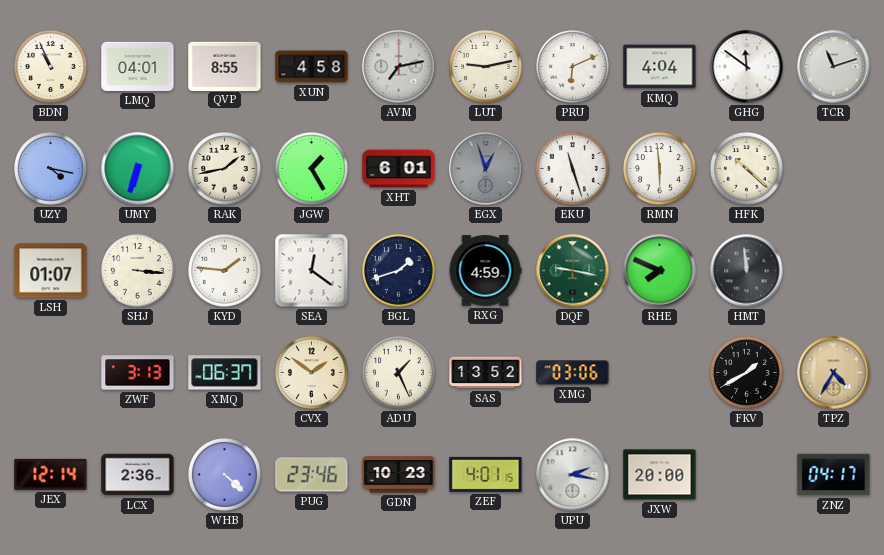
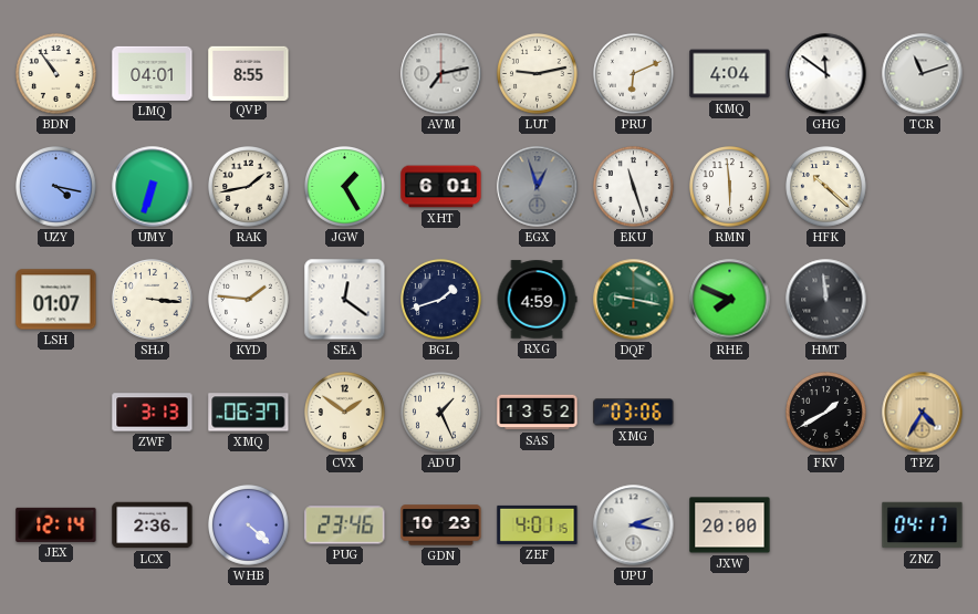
BDN: 10:56 -> 10:54 (56, 74)
XUN: 4:58 -> none (312, 67)
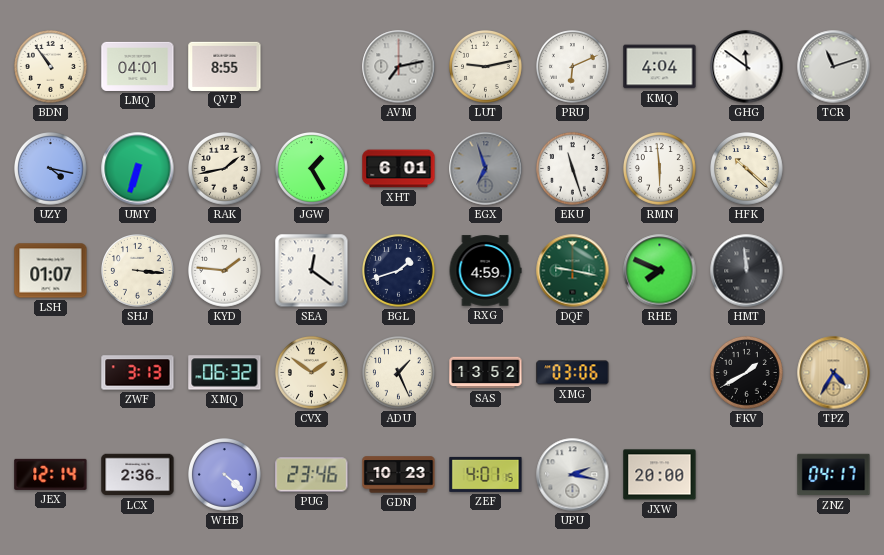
EGX: 12:57 -> 6:57 (486, 169)
XMQ: 06:37 -> 06:32 (225, 373)
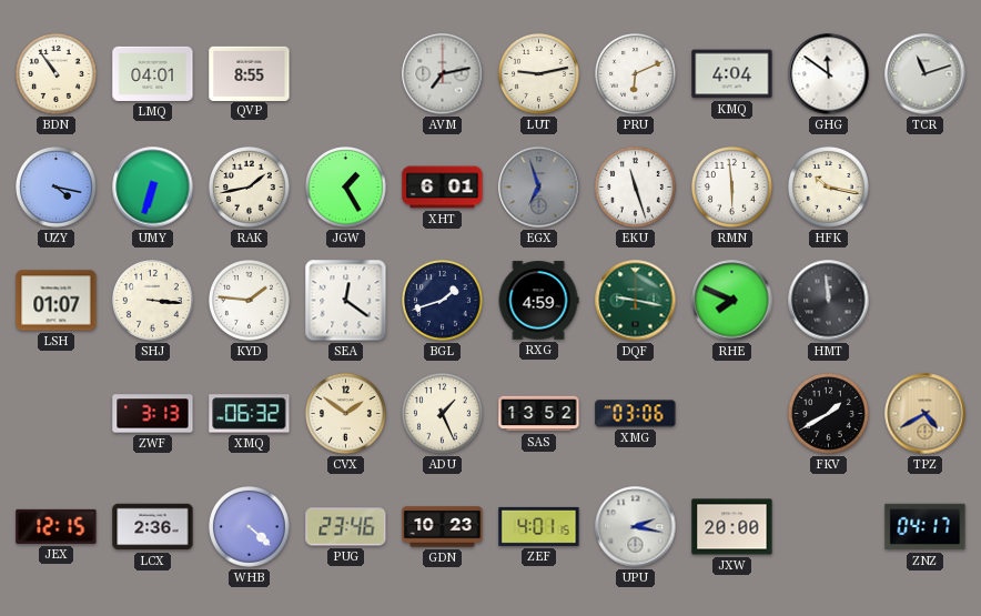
HFK: 10:22 -> 10:17 (829, 188)
TPZ: 4:35 -> 4:40 (926, 414)
JEX: 12:14 -> 12:15 (57, 526)
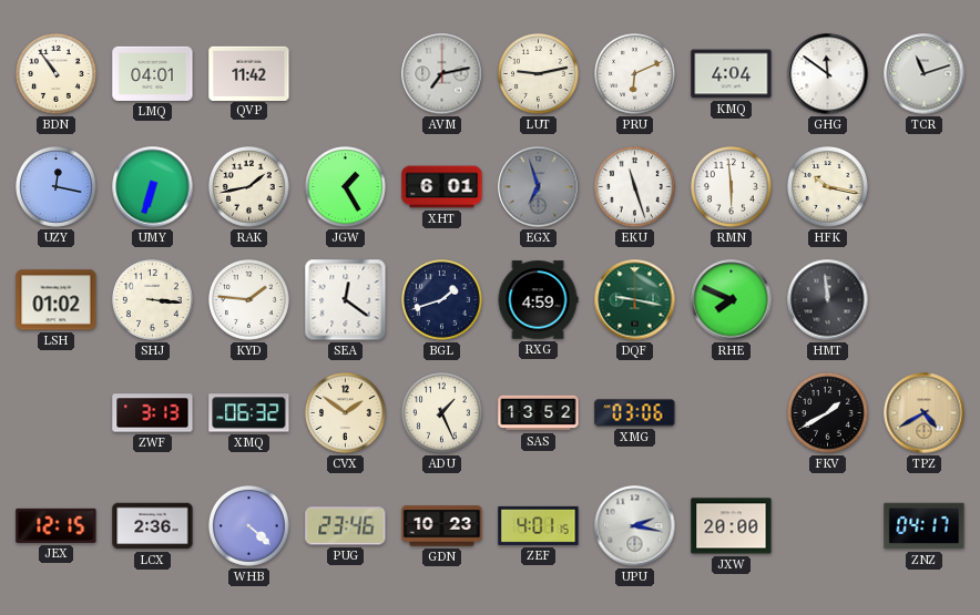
QVP: 8:55 -> 11:42 (249, 73)
UZY: 4:17 -> 12:17 (57, 187)
LSH: 01:07 -> 01:02 (57, 300)
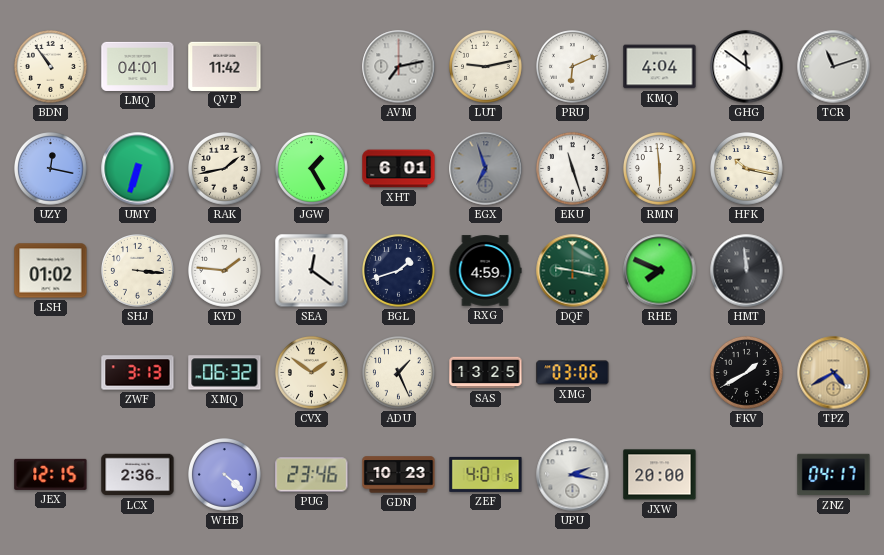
SAS: 13:52 -> 13:25 (486, 373)
